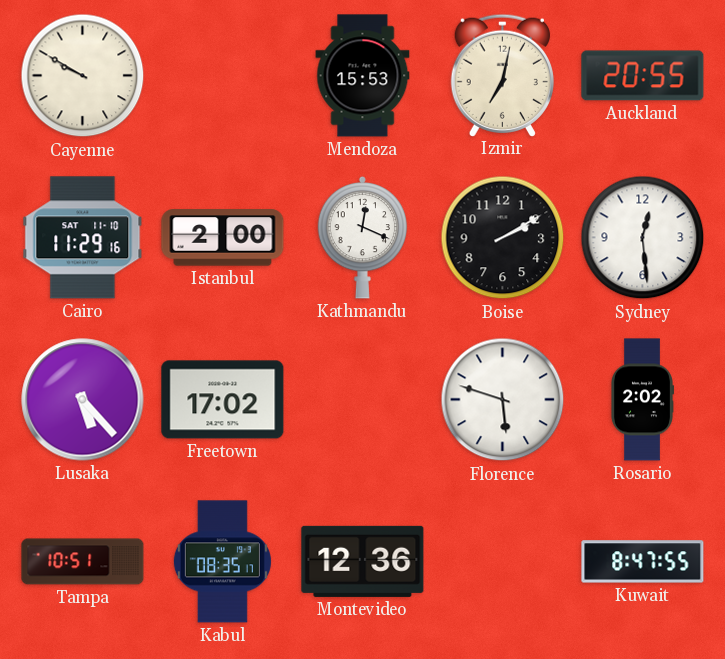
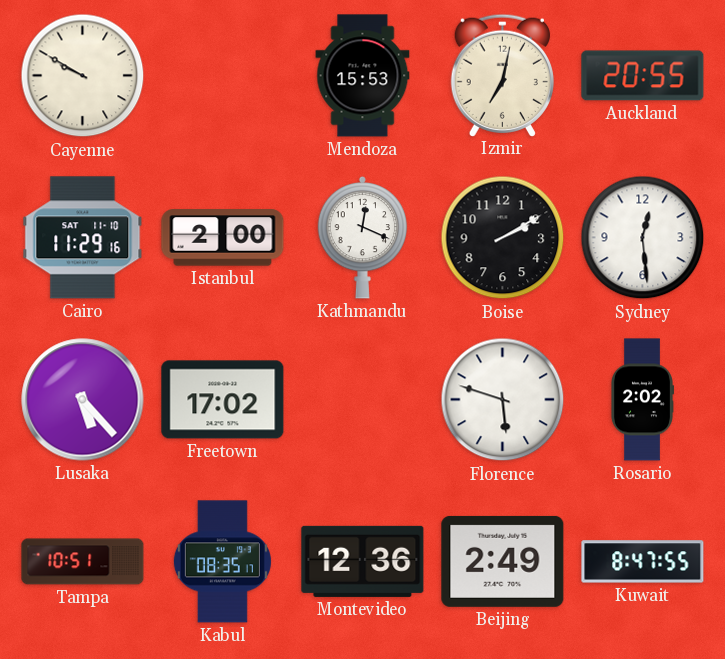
Beijing: none -> 2:49 (503, 561)
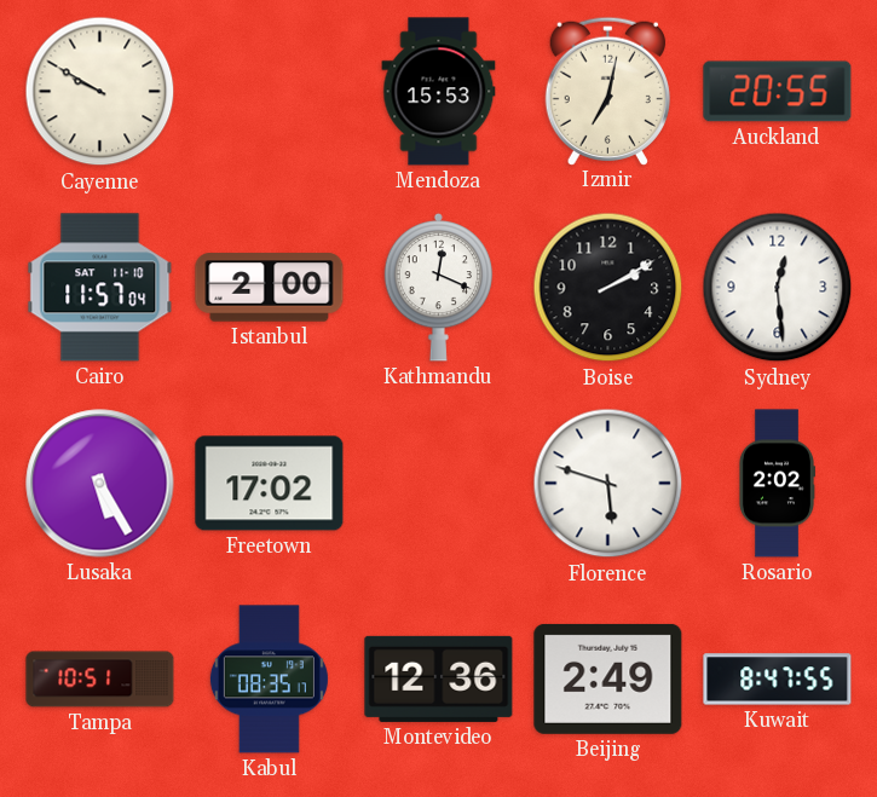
Cairo: 11:29 -> 11:57 (100, 288)
Lusaka: 5:23 -> 5:25 (100, 484)
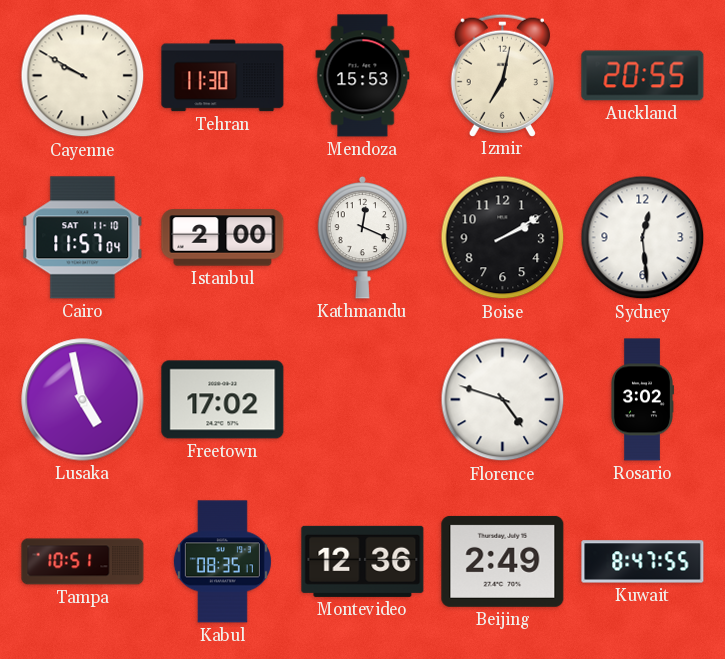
Tehran: none -> 11:30 (223, 76)
Lusaka: 5:25 -> 4:58 (83, 400)
Florence: 5:48 -> 4:48 (503, 400)
Rosario: 2:02 -> 3:02 (642, 400)
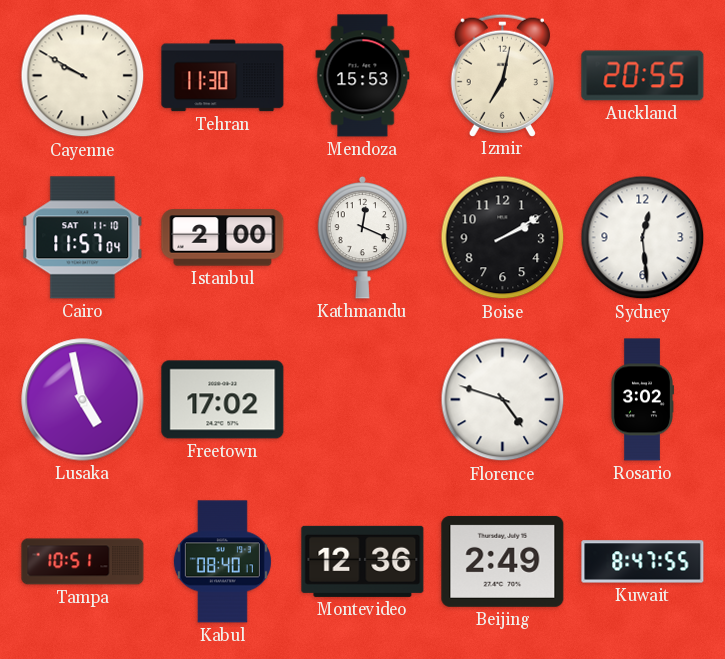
Kabul: 08:35 -> 08:40 (222, 562)
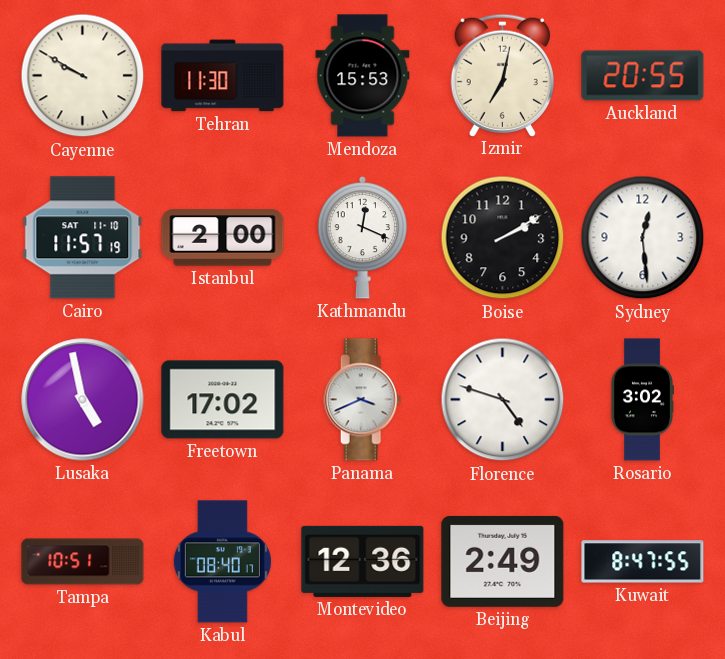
Cairo: 11:57:04 -> 11:57:19 (83, 238)
Panama: none -> 3:41 (363, 400)
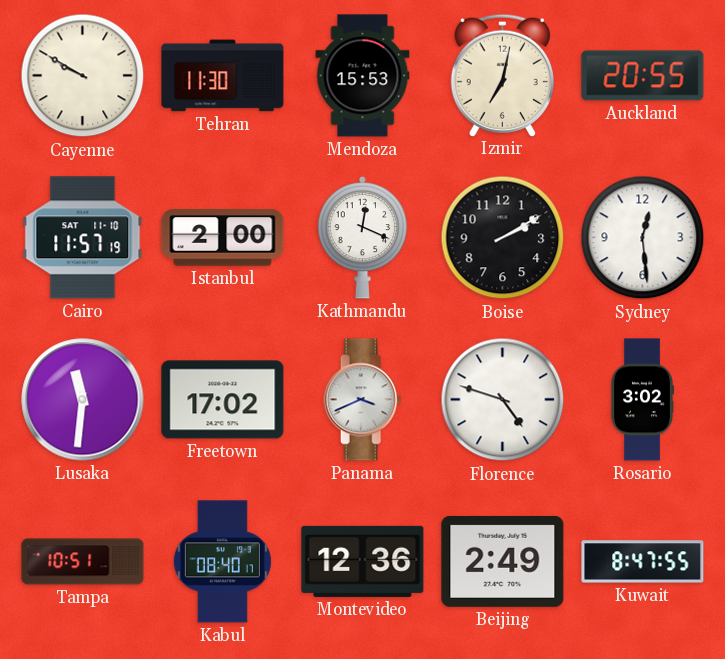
Lusaka: 4:58 -> 11:31 (83, 400)
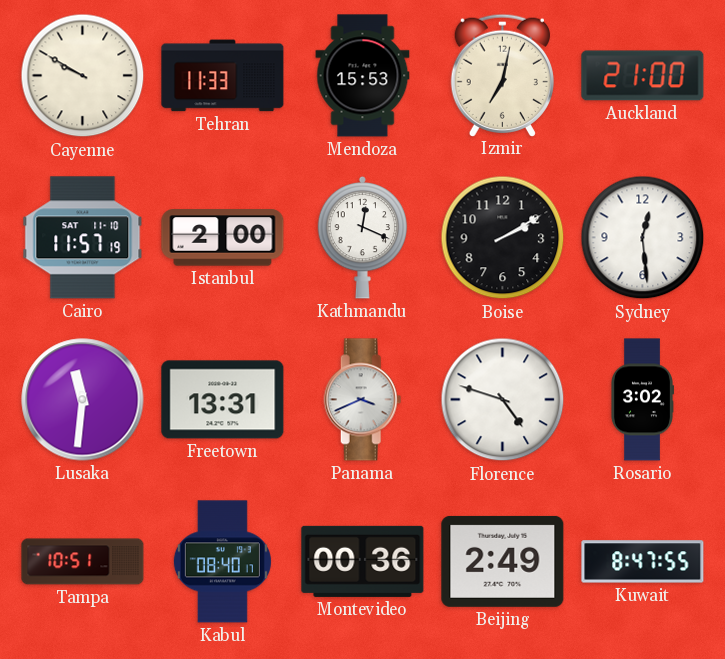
Tehran: 11:30 -> 11:33 (223, 76)
Auckland: 20:55 -> 21:00 (643, 76)
Freetown: 17:02 -> 13:31 (223, 400)
Montevideo: 12:36 -> 00:36 (363, 561)
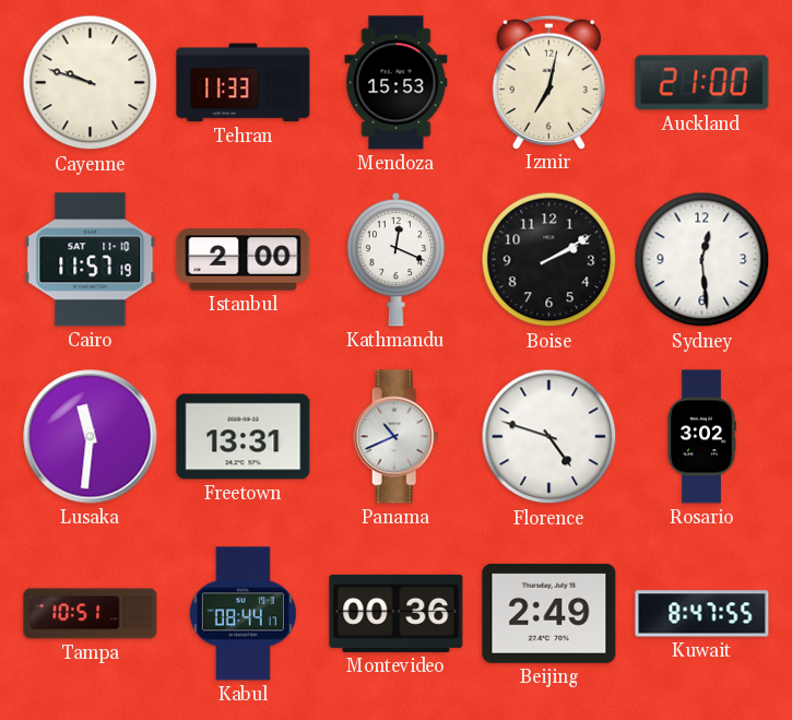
Cayenne: 9:50 -> 9:48 (91, 83)
Panama: 3:41 -> 10:41 (397, 437)
Kabul: 08:40 -> 08:44 (243, 614)
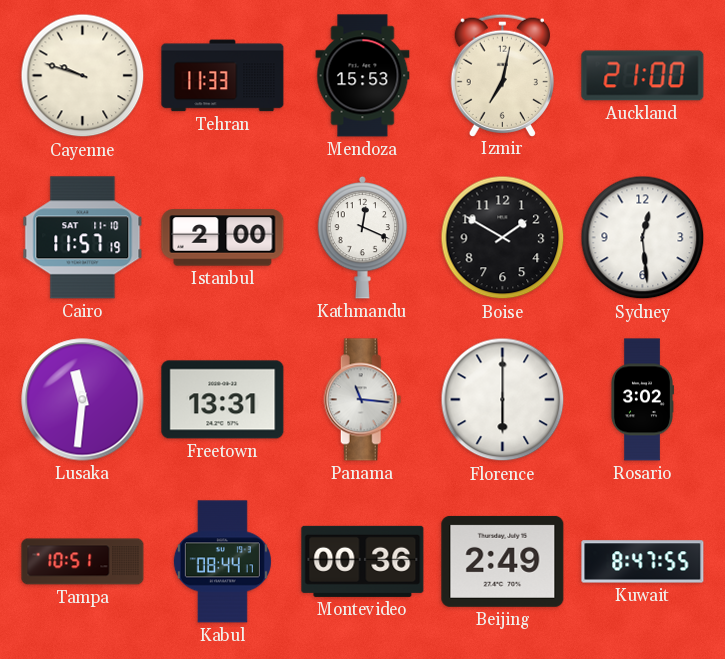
Boise: 2:10 -> 1:50 (503, 238)
Panama: 10:41 -> 11:16 (363, 400)
Florence: 4:48 -> 6:00 (503, 400)
